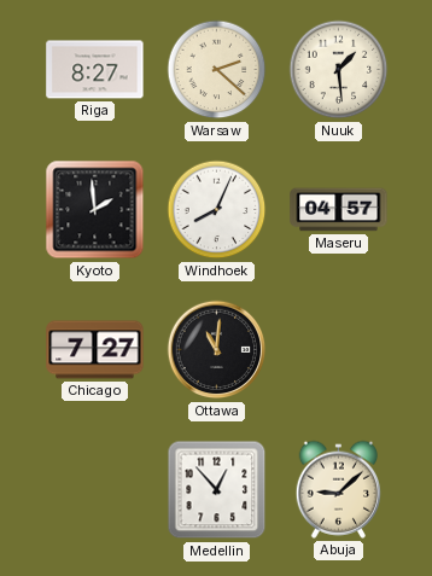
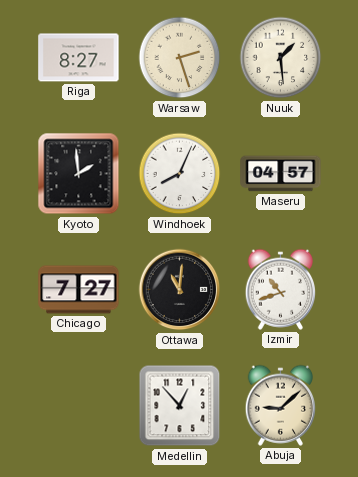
Warsaw: 2:22 -> 2:27 (180, 58)
Izmir: none -> 10:42 (280, 289)
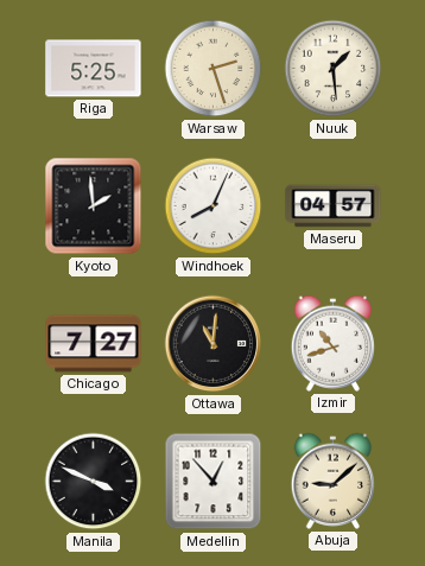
Riga: 8:27 -> 5:25 (94, 69)
Manila: none -> 3:49 (94, 482)
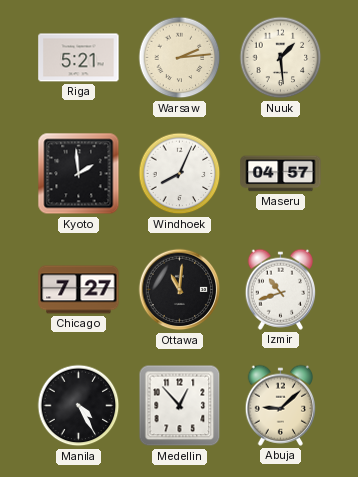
Riga: 5:25 -> 5:21 (79, 58)
Warsaw: 2:27 -> 2:14 (180, 58)
Manila: 3:49 -> 4:25 (79, 406)
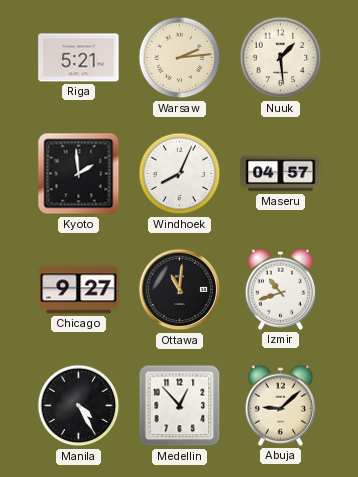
Chicago: 7:27 -> 9:27 (79, 290)
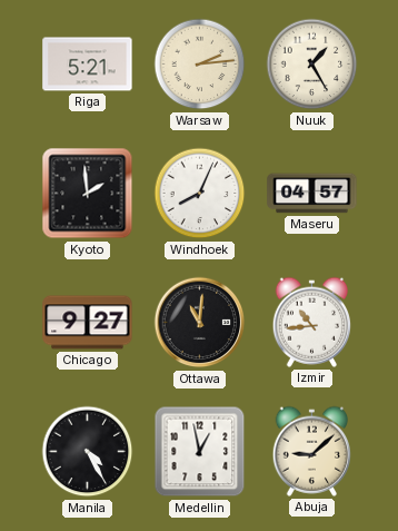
Nuuk: 1:29 -> 1:25 (312, 65)
Izmir: 10:42 -> 10:44 (311, 322)
Medellin: 12:53 -> 12:58 (200, 452)
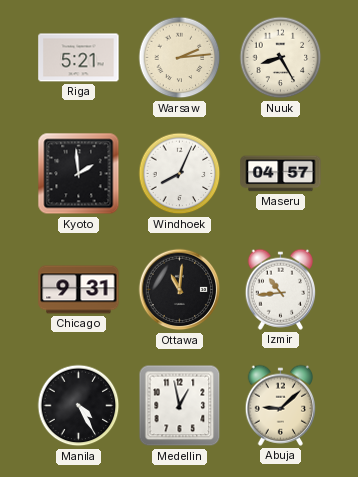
Nuuk: 1:25 -> 8:25 (281, 58)
Chicago: 9:27 -> 9:31 (79, 290)
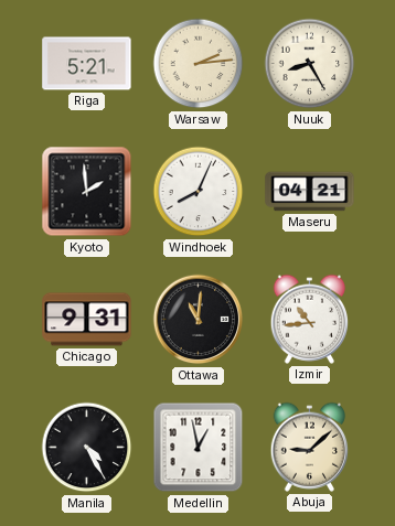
Maseru: 04:57 -> 04:21 (310, 192)
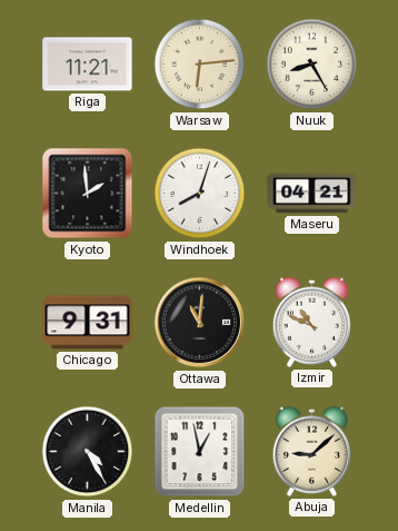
Riga: 5:21 -> 11:21 (88, 65)
Warsaw: 2:14 -> 6:14 (200, 65)
Windhoek: 8:04 -> 8:03 (200, 194)
Izmir: 10:44 -> 10:49 (311, 322)
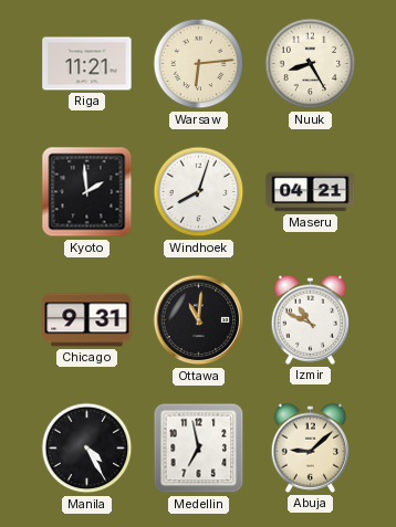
Medellin: 12:58 -> 6:58 (199, 449)
